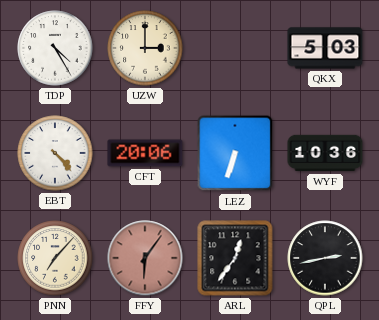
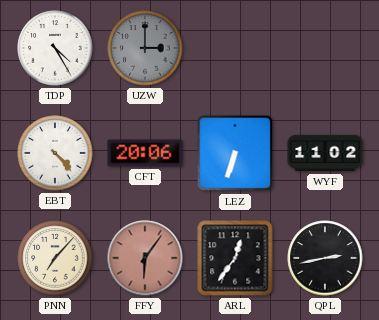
UZW dial: cream -> grey (145, 48)
QKX: 5:03 -> none (325, 48)
WYF: 10:36 -> 11:02 (325, 153)
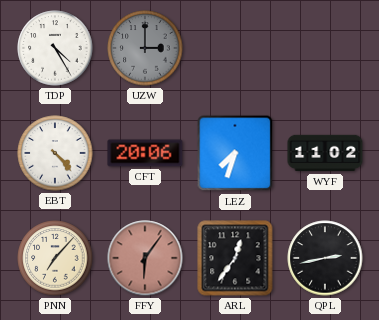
LEZ: 6:33 -> 7:33 (235, 153)
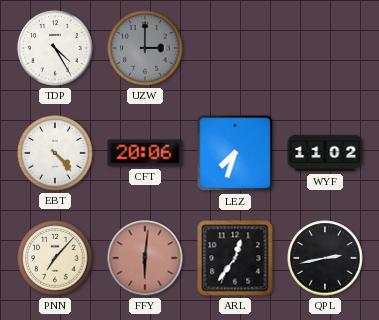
FFY: 6:06 -> 6:01 (145, 258)
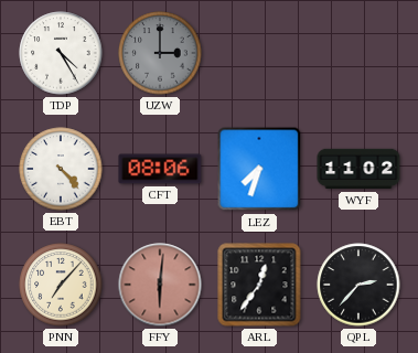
CFT: 20:06 -> 08:06 (160, 169)
QPL: 2:43 -> 2:37 (358, 285)
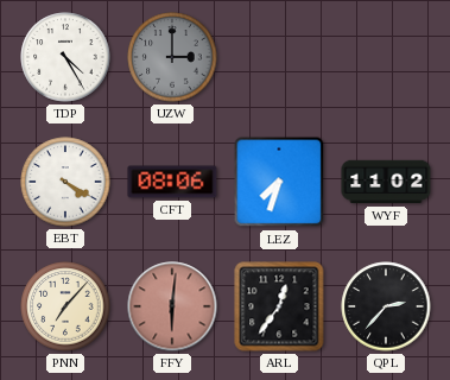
EBT: 4:23 -> 4:20 (65, 182)
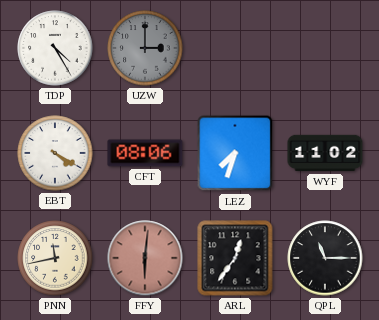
PNN: 7:07 -> 11:43 (55, 258)
QPL: 2:37 -> 11:15 (325, 258)
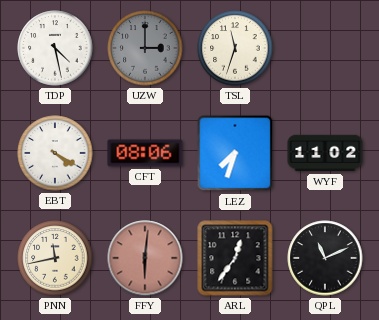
TDP: 4:25 -> 4:28 (55, 48)
TSL: none -> 11:33 (235, 48)
QPL: 11:15 -> 11:11 (325, 258)
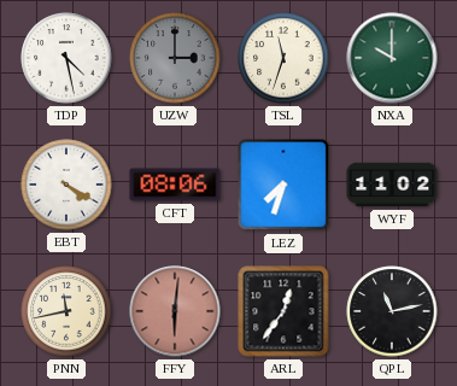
NXA: none -> 10:00 (392, 58)
QPL: 11:11 -> 11:13 (392, 311)
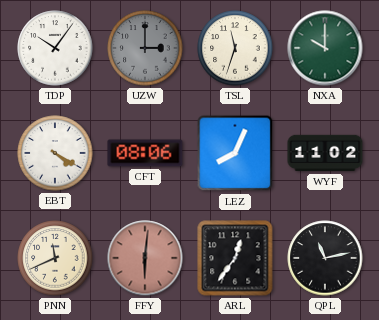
TDP: 4:28 -> 10:06 (55, 48)
LEZ: 7:33 -> 8:04 (235, 153)
PNN: 11:43 -> 11:41 (55, 258)
